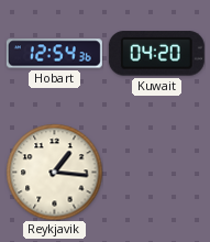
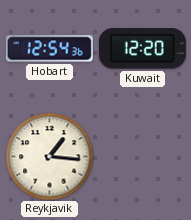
Kuwait: 04:20 -> 12:20 (142, 49)
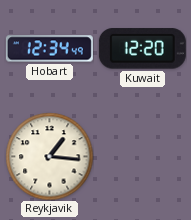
Hobart: 12:54 -> 12:34 (49, 49)
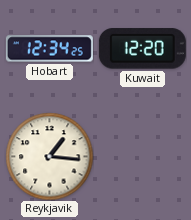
Hobart: 12:34:49 -> 12:34:25 (49, 49)
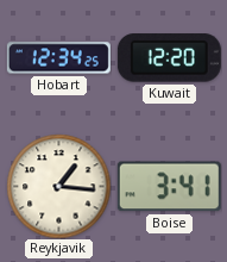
Boise: none -> 3:41 (169, 187)
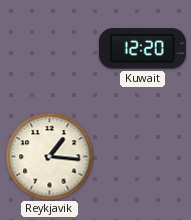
Hobart: 12:34 -> none (58, 58)
Boise: 3:41 -> none (169, 187)
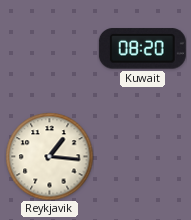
Kuwait: 12:20 -> 08:20 (142, 49)
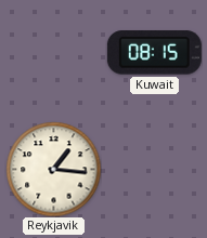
Kuwait: 08:20 -> 08:15 (154, 53)
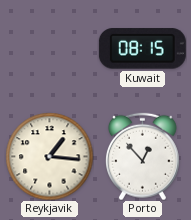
Porto: none -> 12:53 (142, 156)
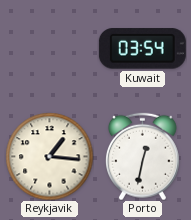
Kuwait: 08:15 -> 03:54 (142, 49)
Porto: 12:53 -> 12:32 (142, 156)
